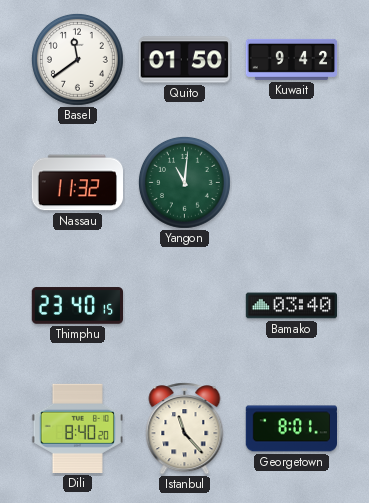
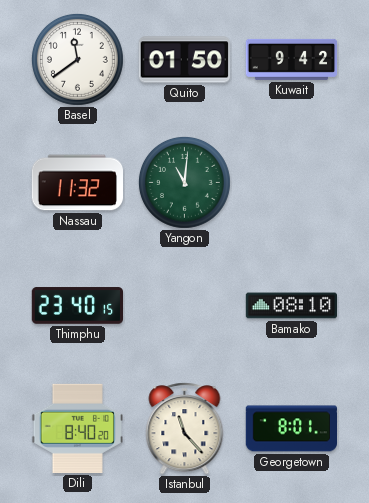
Bamako: 03:40 -> 08:10 (292, 306)
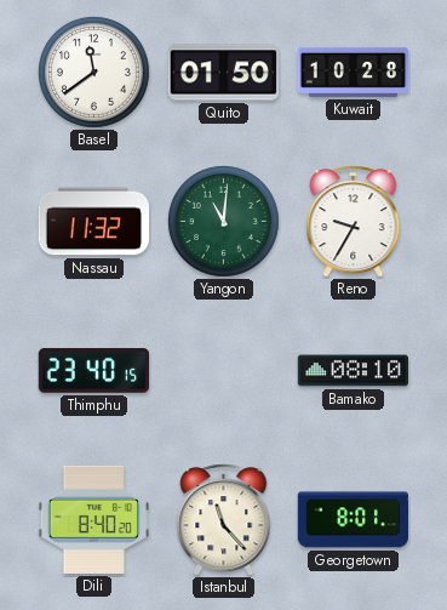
Kuwait: 9:42 -> 10:28 (354, 72)
Reno: none -> 9:35 (354, 222)
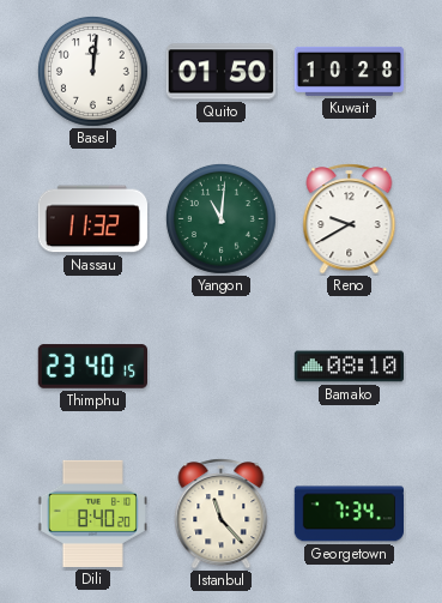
Basel: 11:39 -> 12:01 (92, 71)
Reno: 9:35 -> 9:40 (350, 219)
Georgetown: 8:01 -> 7:34 (349, 514)
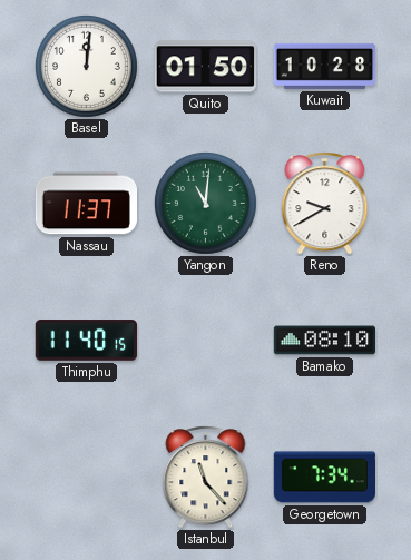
Nassau: 11:32 -> 11:37 (86, 204)
Thimphu: 23:40 -> 11:40 (86, 341)
Dili: 8:40 -> none (92, 513)
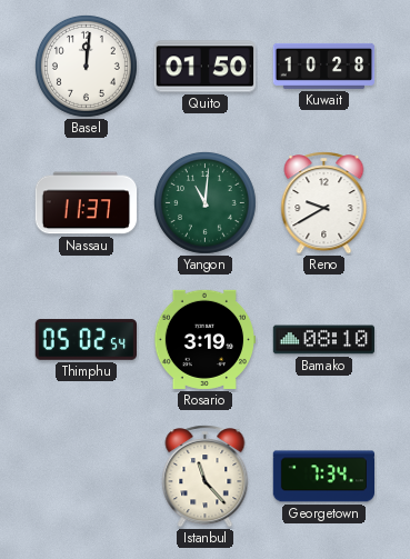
Thimphu: 11:40 -> 05:02 (86, 340)
Rosario: none -> 3:19 (203, 339)
